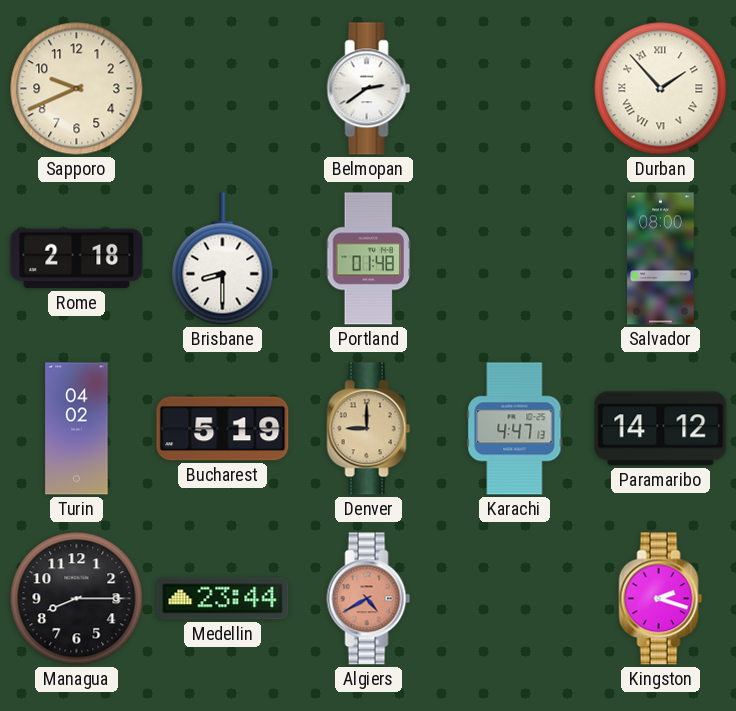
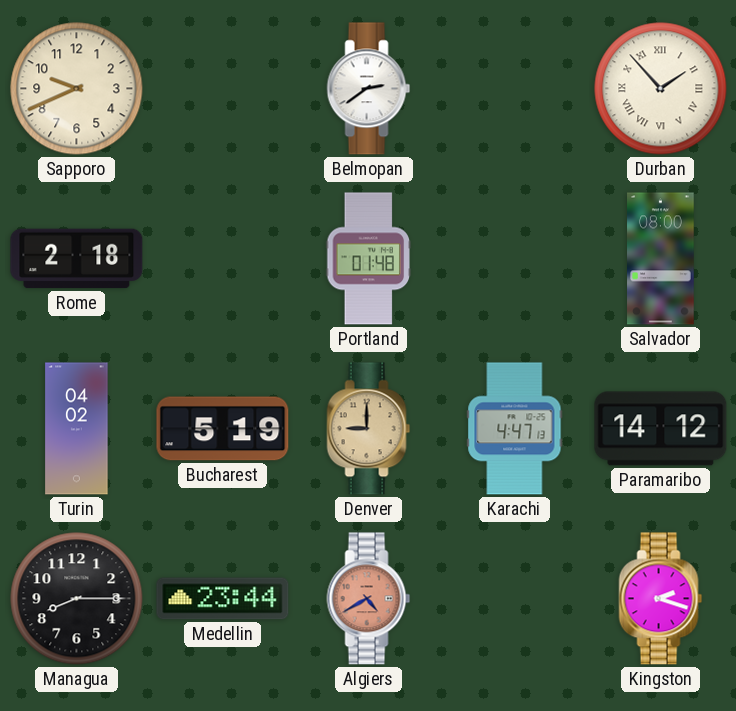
Brisbane: 8:30 -> none (223, 259)
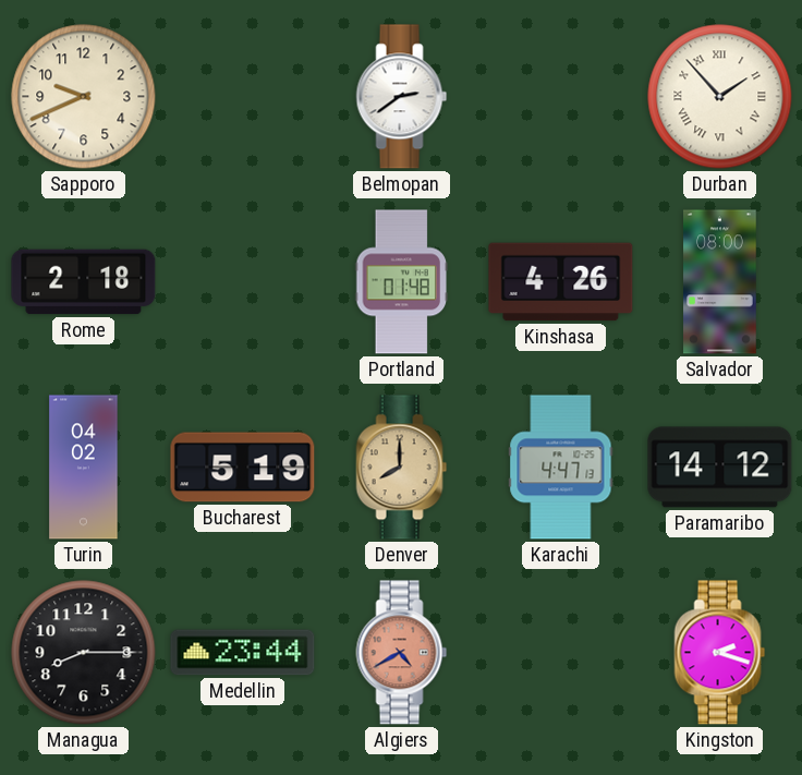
Kinshasa: none -> 4:26 (561, 282)
Denver: 9:00 -> 8:00 (402, 468)
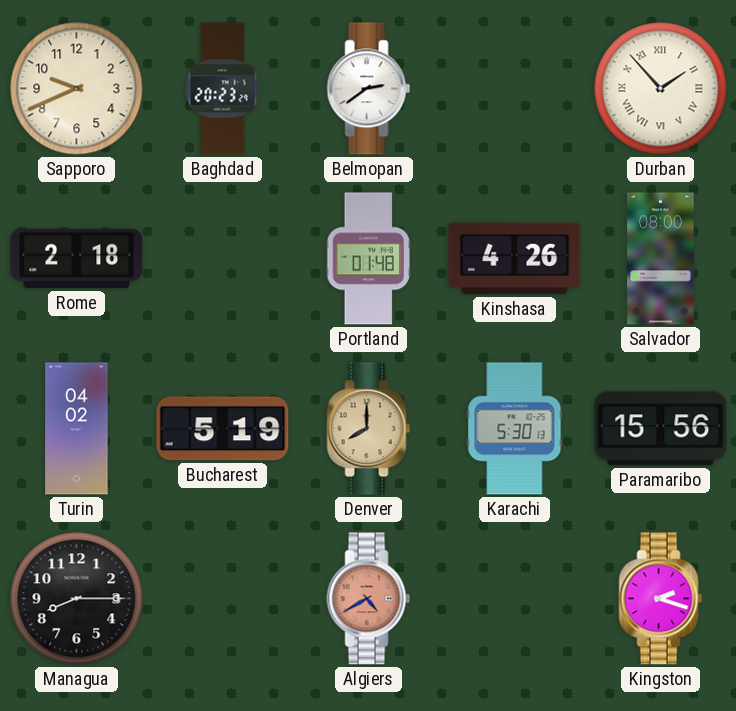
Baghdad: none -> 20:23 (223, 89)
Karachi: 4:47 -> 5:30 (515, 429)
Paramaribo: 14:12 -> 15:56 (661, 429)
Medellin: 23:44 -> none (243, 653)
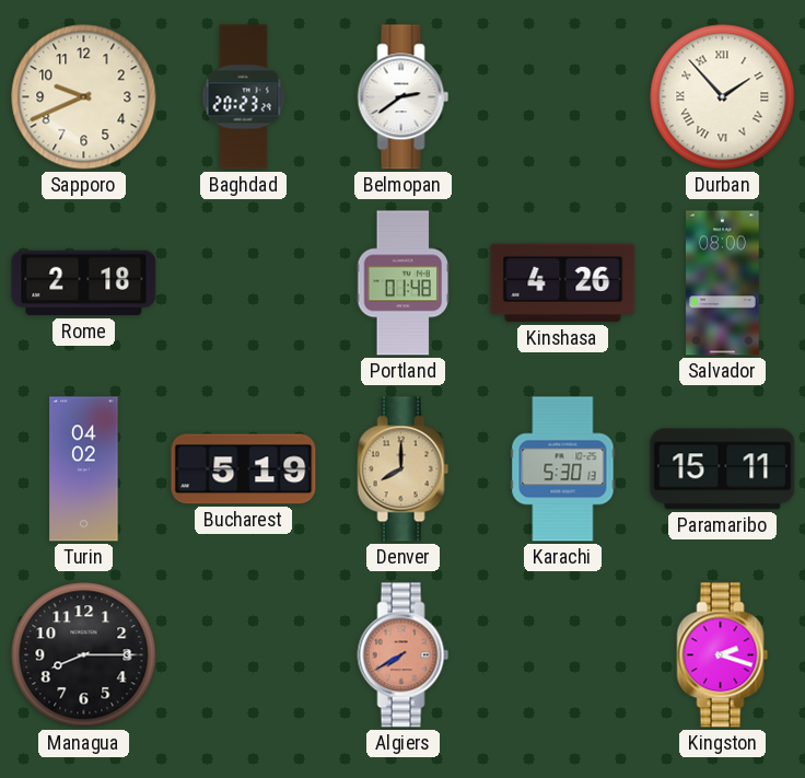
Paramaribo: 15:56 -> 15:11 (723, 469)
Algiers: 4:40 -> 7:40 (404, 655)
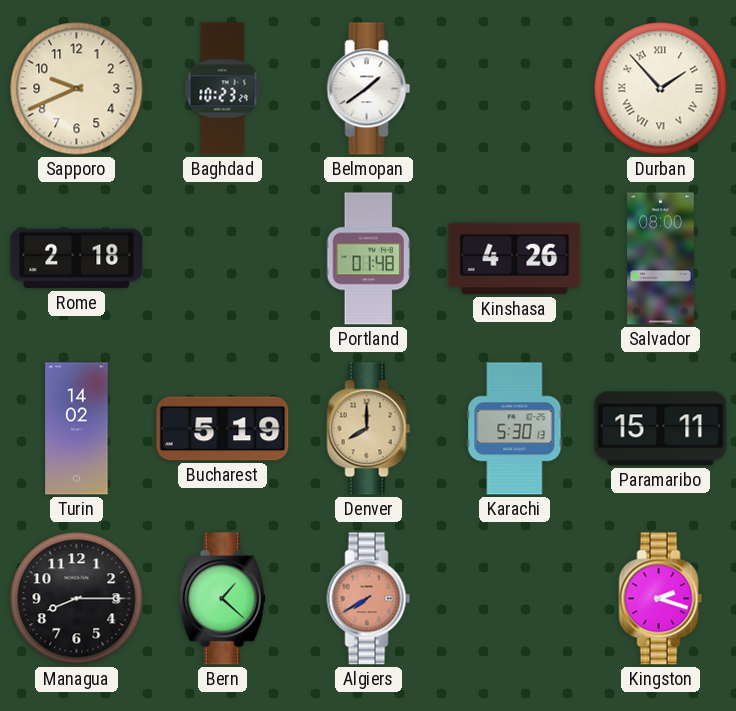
Baghdad: 20:23 -> 10:23 (223, 89)
Belmopan: 2:39 -> 1:39 (369, 89)
Turin: 04:02 -> 14:02 (77, 429)
Bern: none -> 1:22 (222, 599)
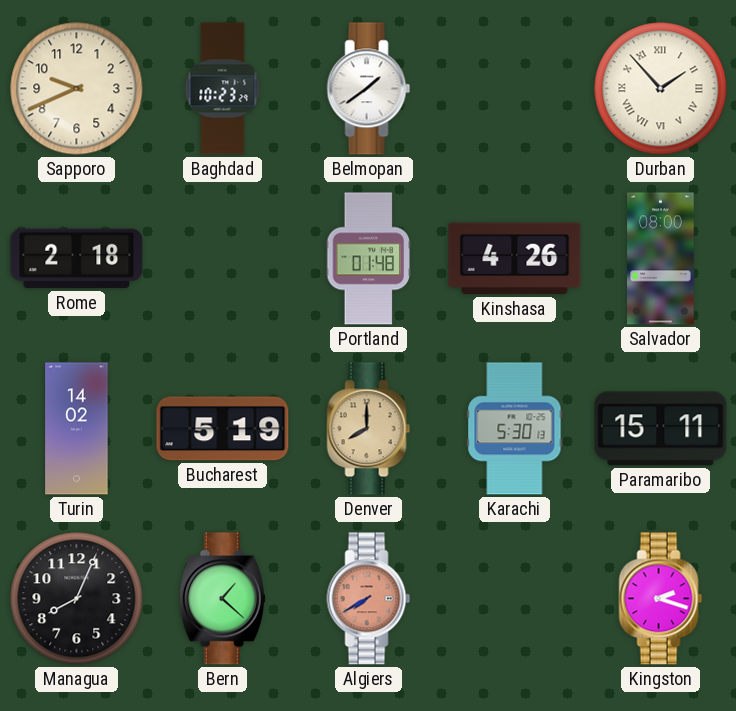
Managua: 8:15 -> 8:04 (77, 599)
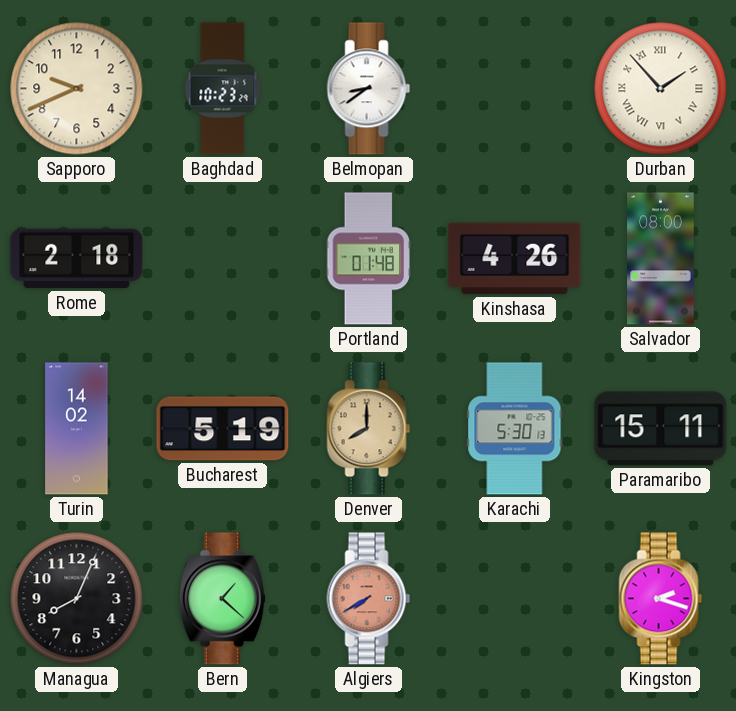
Belmopan: 1:39 -> 8:39 (369, 89)
